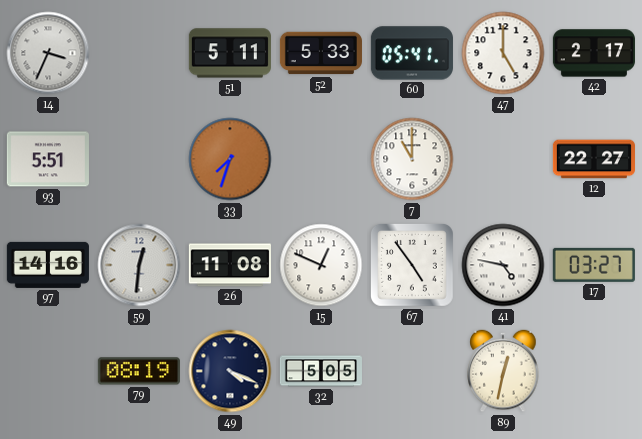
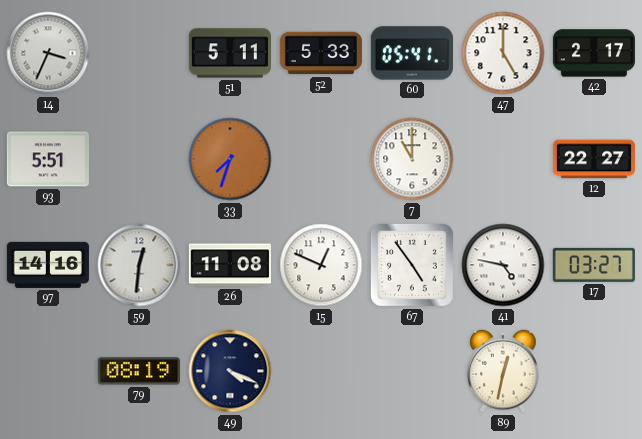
32: 5:05 -> none (321, 371)
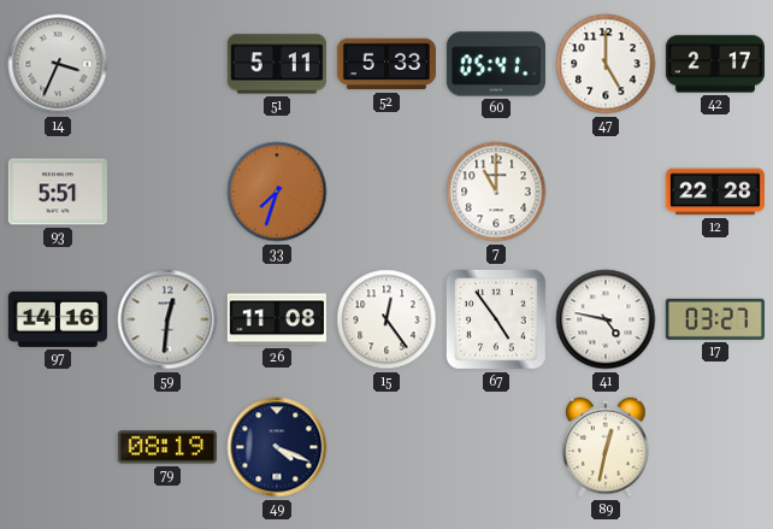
12: 22:27 -> 22:28 (715, 192)
15: 12:49 -> 12:24 (386, 319)
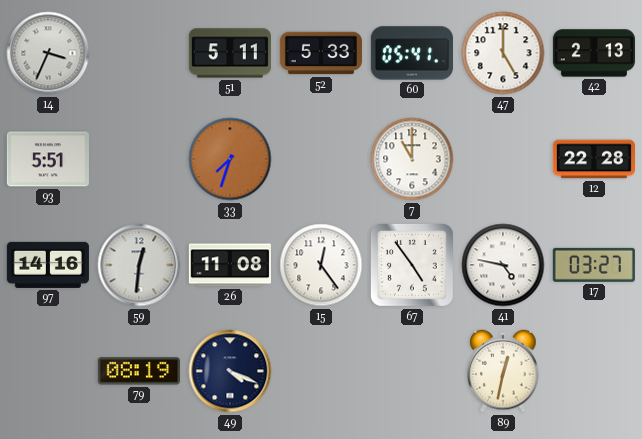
42: 2:17 -> 2:13 (594, 53)
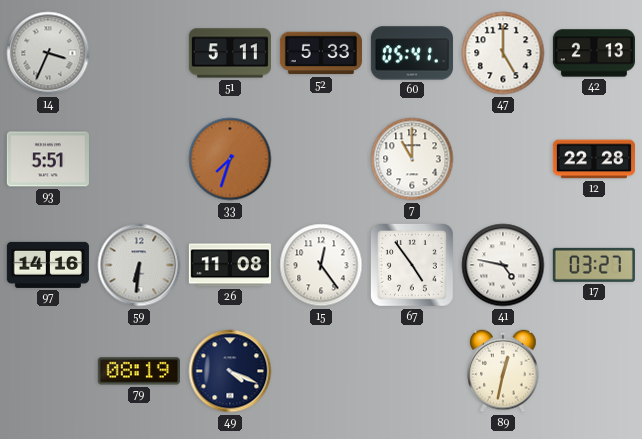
59: 12:31 -> 6:31 (139, 265)
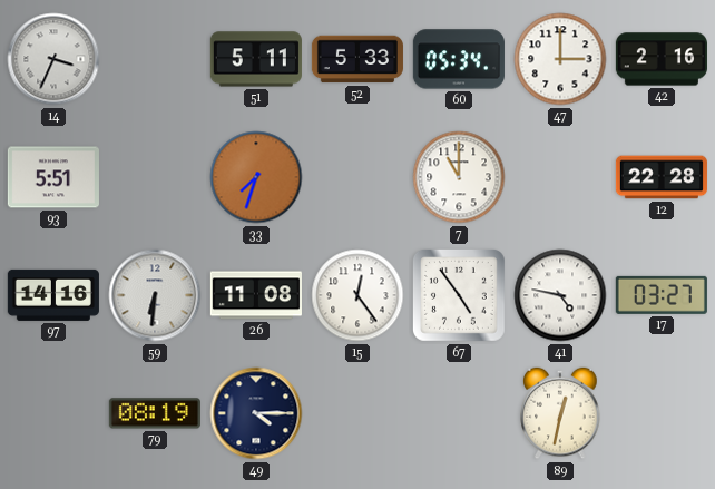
60: 05:41 -> 05:34 (459, 59)
47: 5:00 -> 3:00 (560, 59)
42: 2:13 -> 2:16 (662, 59)
49: 4:19 -> 4:15 (256, 413)
